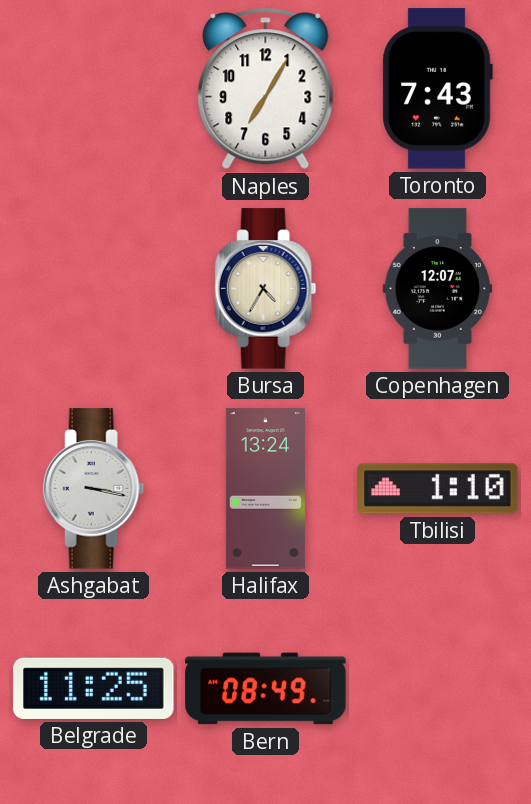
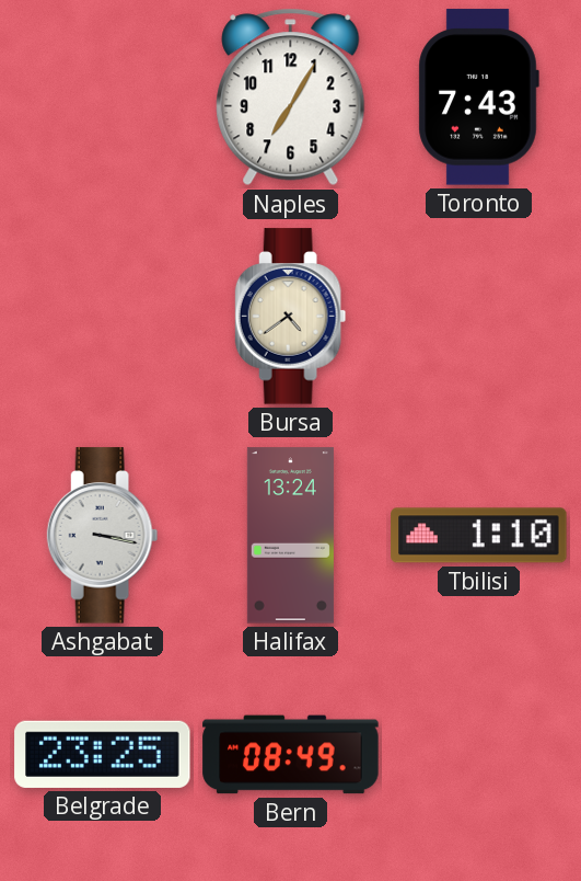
Bursa: 4:35 -> 4:39 (291, 317)
Copenhagen: 12:07 -> none (437, 289)
Belgrade: 11:25 -> 23:25 (103, 754)
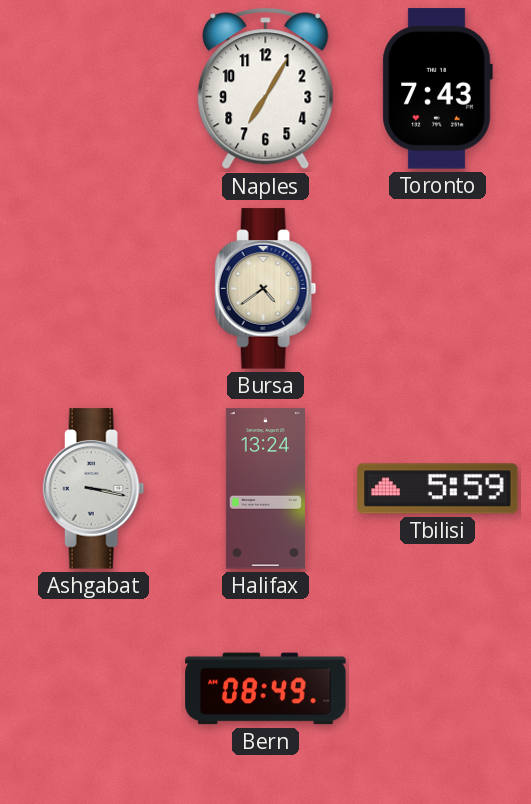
Tbilisi: 1:10 -> 5:59 (438, 489)
Belgrade: 23:25 -> none (103, 754)
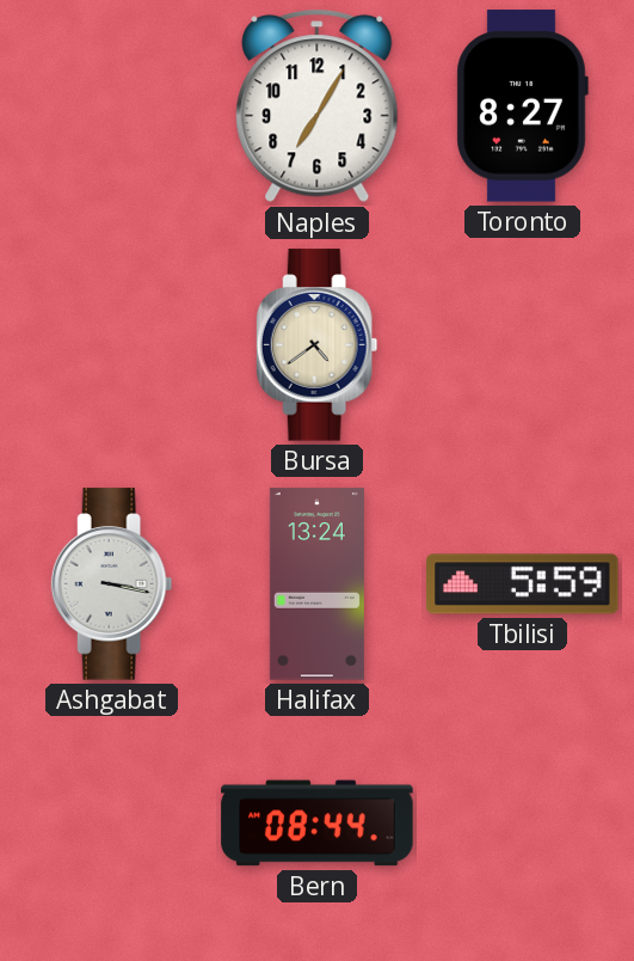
Toronto: 7:43 -> 8:27 (522, 106)
Bern: 08:49 -> 08:44 (318, 824)
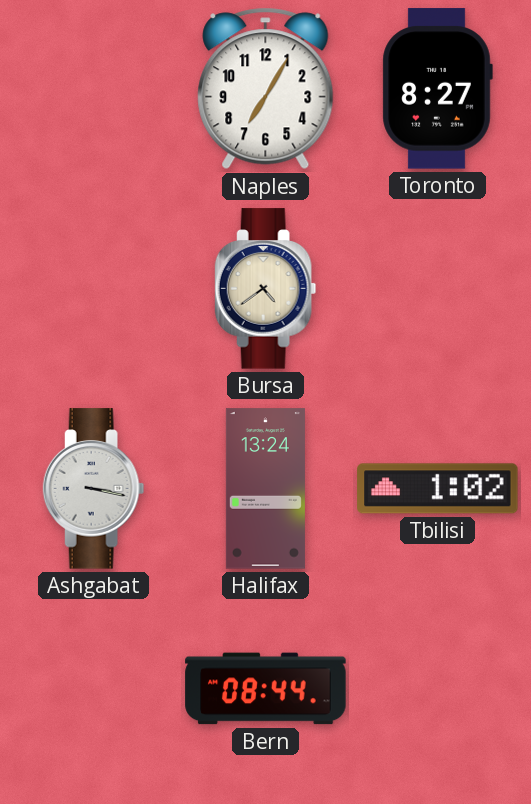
Tbilisi: 5:59 -> 1:02 (438, 489)
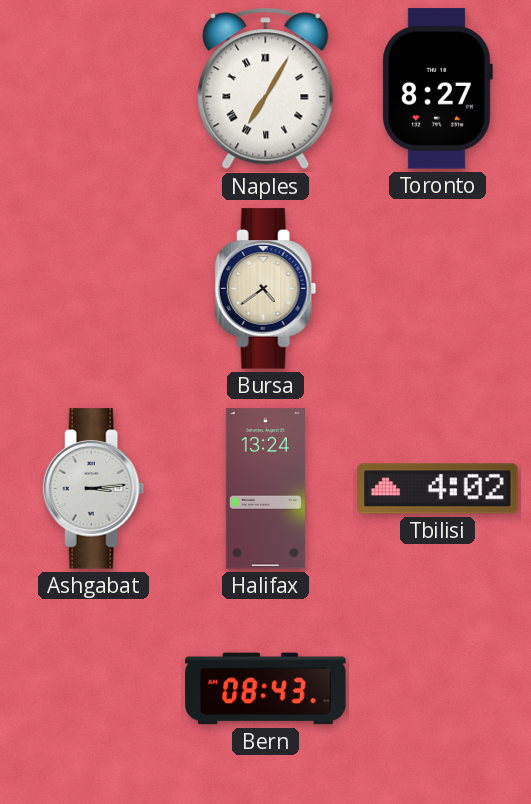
Naples numerals: Arabic -> Roman (266, 89)
Ashgabat: 3:17 -> 3:14 (94, 489)
Tbilisi: 1:02 -> 4:02 (438, 489)
Bern: 08:44 -> 08:43 (266, 689)
